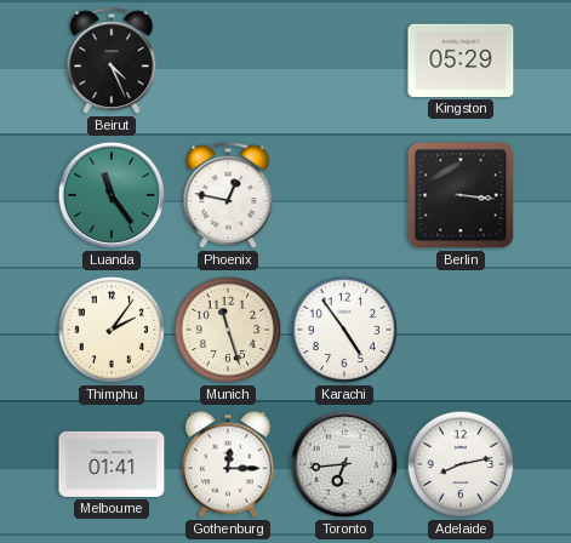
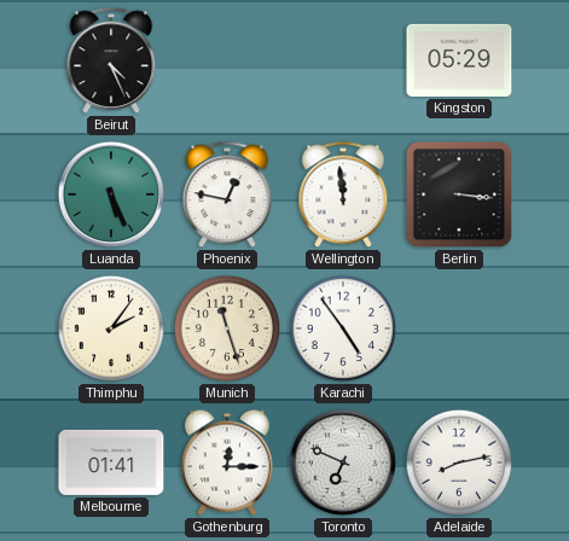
Luanda: 11:24 -> 5:26 (111, 194)
Wellington: none -> 11:59 (343, 196)
Toronto: 6:44 -> 6:49 (343, 463)
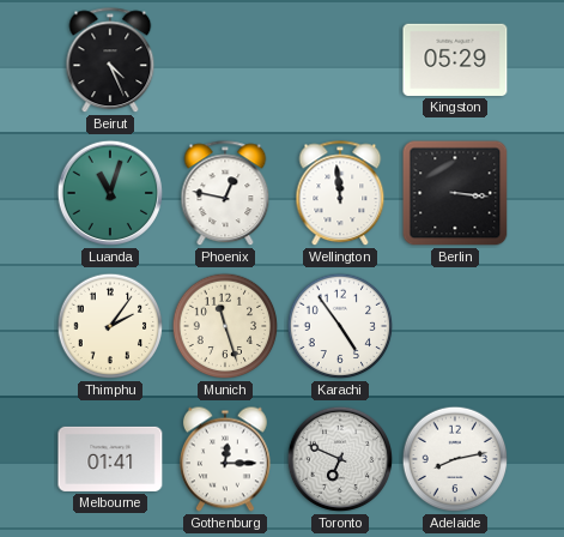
Luanda: 5:26 -> 11:03 (110, 193)
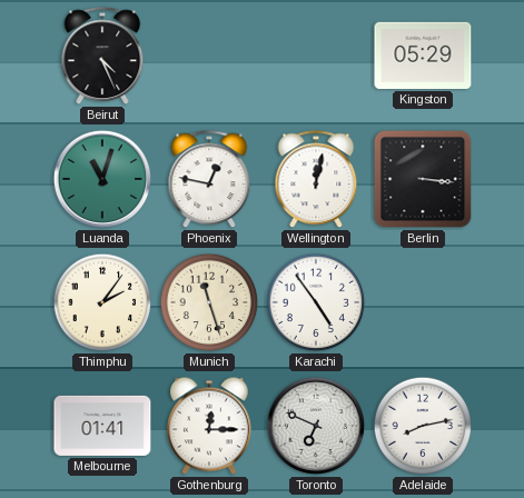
Wellington: 11:59 -> 12:02 (316, 180)
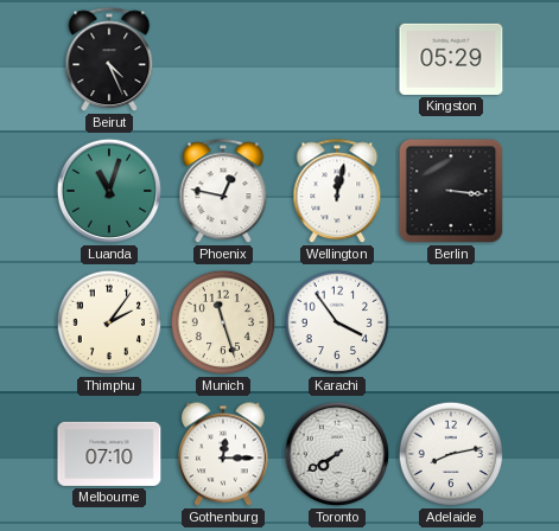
Karachi: 4:54 -> 3:54 (337, 322)
Melbourne: 01:41 -> 07:10 (109, 454)
Toronto: 6:49 -> 7:40 (337, 454)
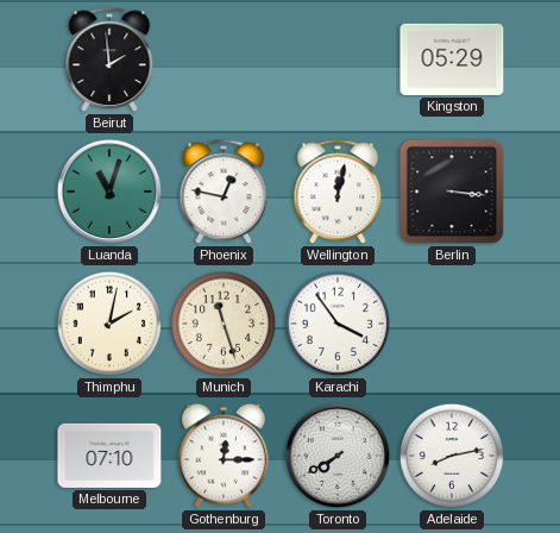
Beirut: 4:26 -> 1:59 (109, 61)
Thimphu: 2:06 -> 2:02 (109, 324)
